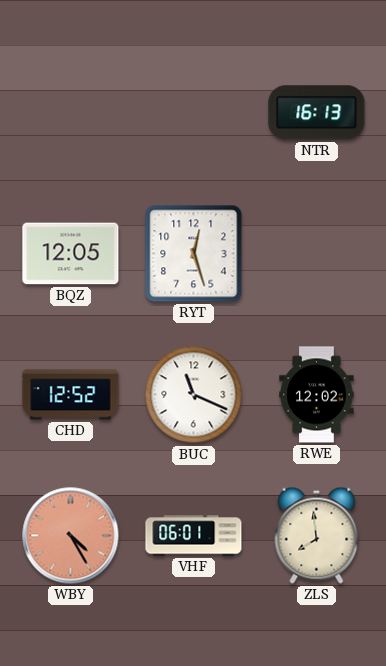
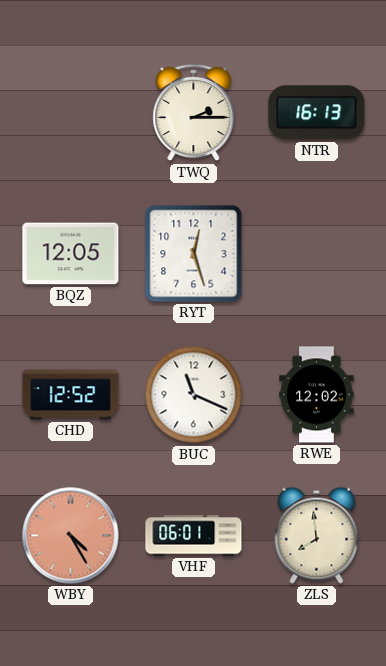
TWQ: none -> 2:15 (194, 113)
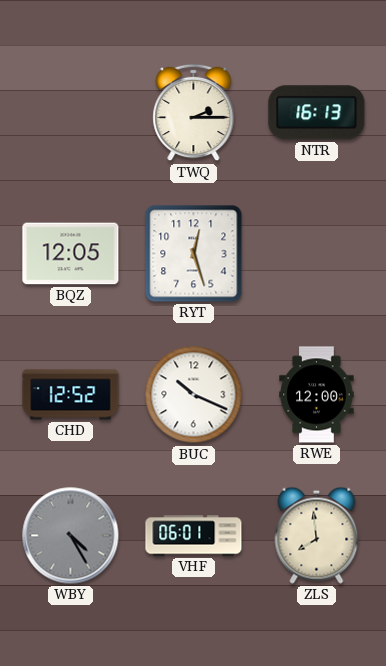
BUC: 11:19 -> 10:19 (194, 395)
RWE: 12:02 -> 12:00 (317, 395)
WBY dial: salmon -> grey (71, 536)
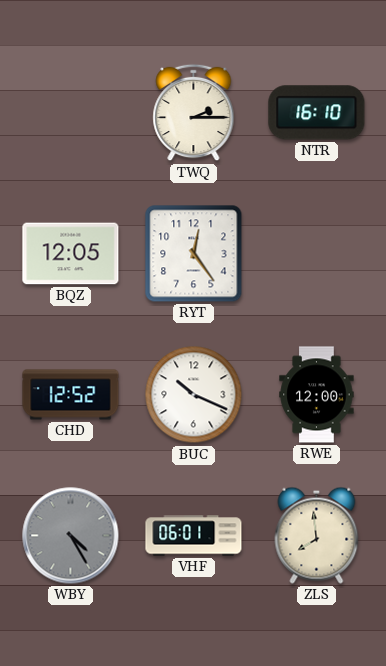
NTR: 16:13 -> 16:10 (317, 113)
RYT: 12:27 -> 12:24 (194, 254)
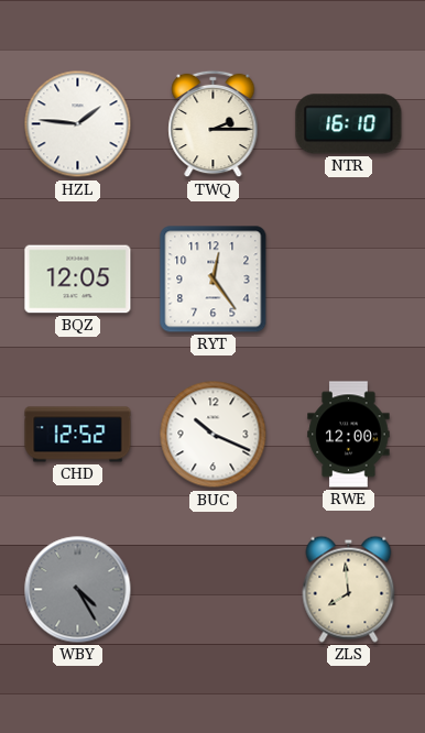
HZL: none -> 1:46 (78, 124)
VHF: 06:01 -> none (194, 536)
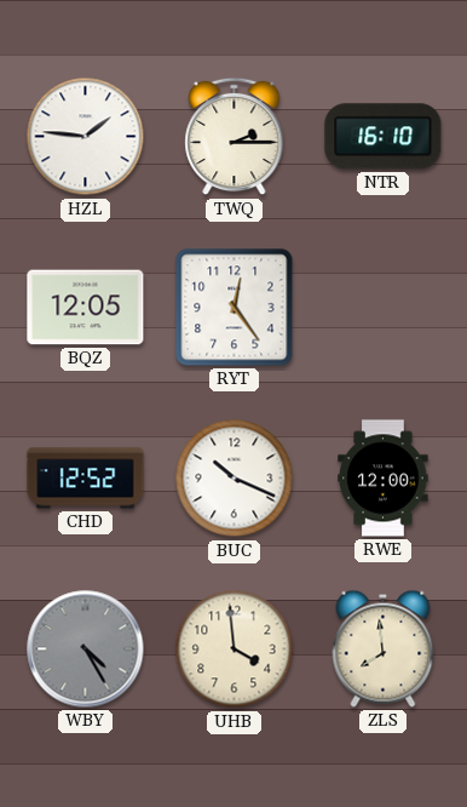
UHB: none -> 3:59 (235, 649)
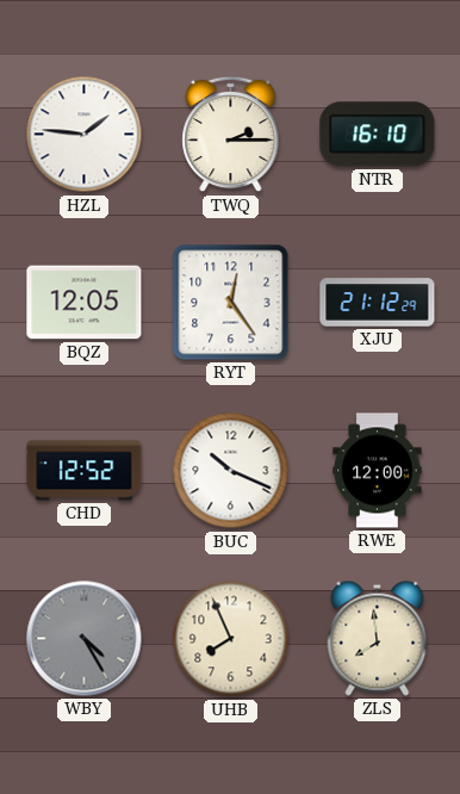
XJU: none -> 21:12 (378, 303)
UHB: 3:59 -> 7:56 (231, 639)
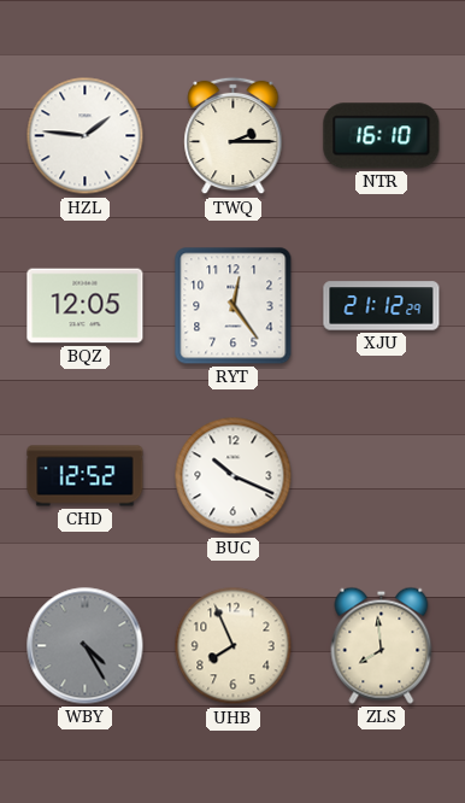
RWE: 12:00 -> none (378, 471)
